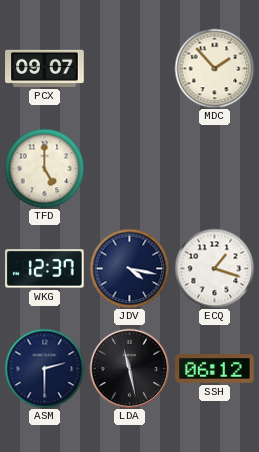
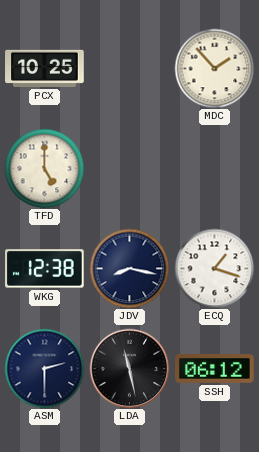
PCX: 09:07 -> 10:25 (45, 68)
WKG: 12:37 -> 12:38 (45, 269)
JDV: 4:17 -> 8:17 (129, 268)
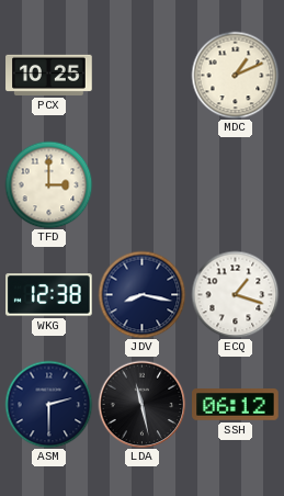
MDC: 1:53 -> 1:11 (235, 75)
TFD: 5:00 -> 3:00 (48, 184)
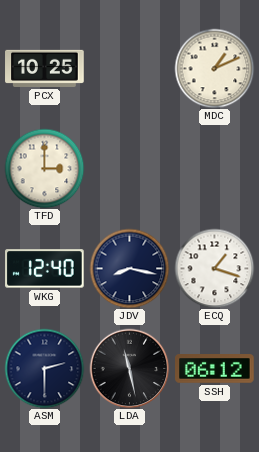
WKG: 12:38 -> 12:40 (45, 269)
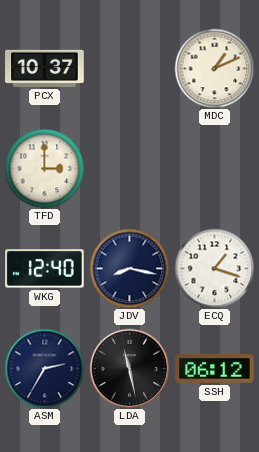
PCX: 10:25 -> 10:37 (45, 68)
ASM: 2:30 -> 2:35 (44, 368)
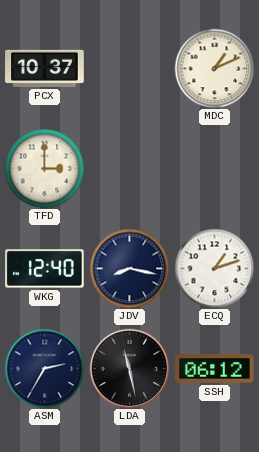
ECQ: 1:18 -> 1:12 (214, 268)
